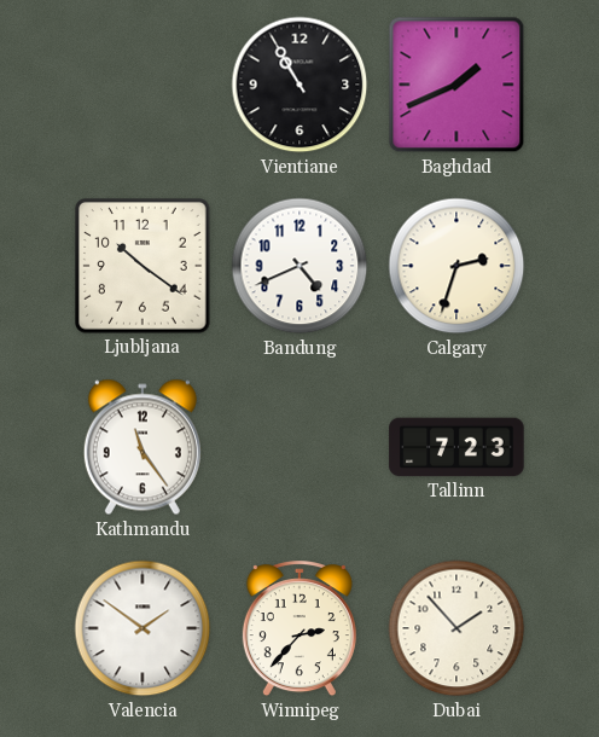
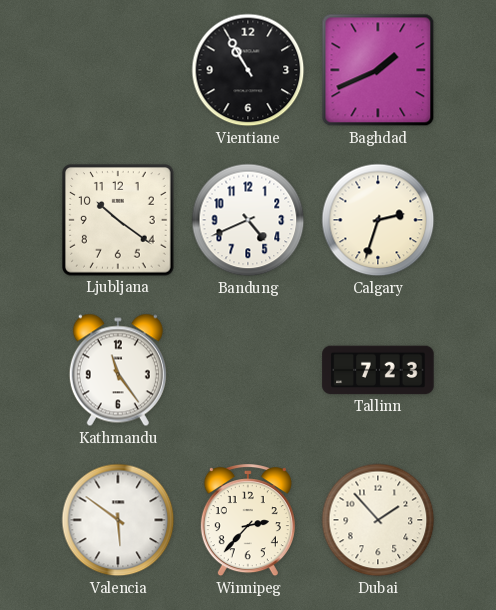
Valencia: 1:51 -> 5:51 (118, 520)
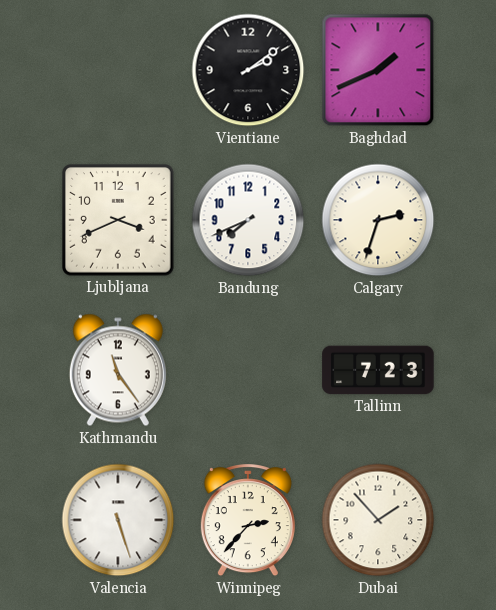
Vientiane: 10:55 -> 2:09 (248, 70)
Ljubljana: 10:21 -> 3:41 (119, 221)
Bandung: 4:41 -> 7:41 (248, 220)
Valencia: 5:51 -> 5:27 (118, 520)
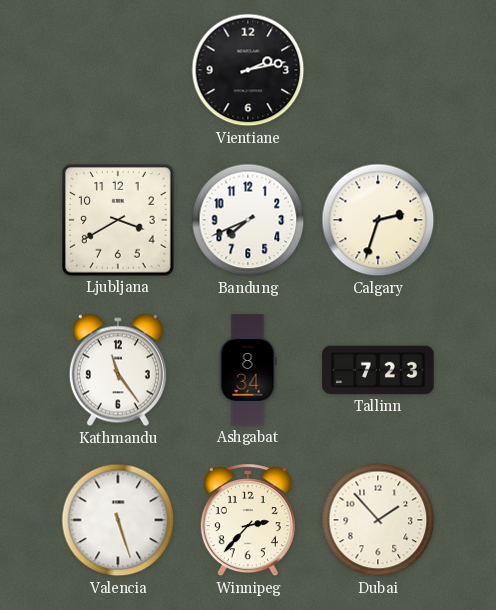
Vientiane: 2:09 -> 2:13 (248, 70)
Baghdad: 1:41 -> none (378, 70)
Ljubljana: 3:41 -> 3:40 (119, 221)
Ashgabat: none -> 8:34 (248, 370)
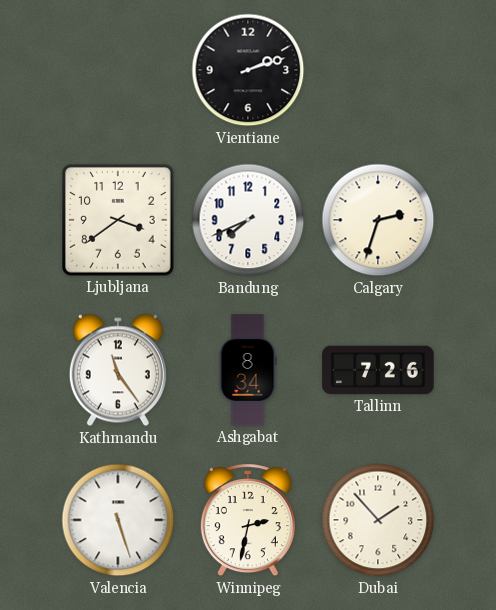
Vientiane: 2:13 -> 2:12 (248, 70)
Ljubljana: 3:40 -> 3:39 (119, 221)
Tallinn: 7:23 -> 7:26 (378, 370)
Winnipeg: 2:37 -> 2:32 (248, 521)
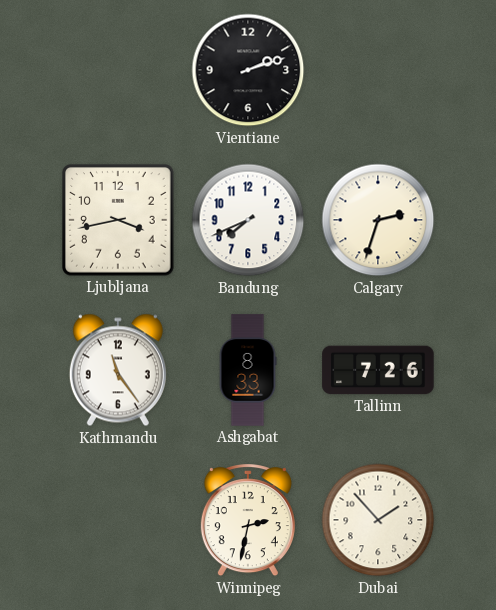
Ljubljana: 3:39 -> 3:43 (119, 221)
Ashgabat: 8:34 -> 8:33 (248, 370)
Valencia: 5:27 -> none (118, 520)
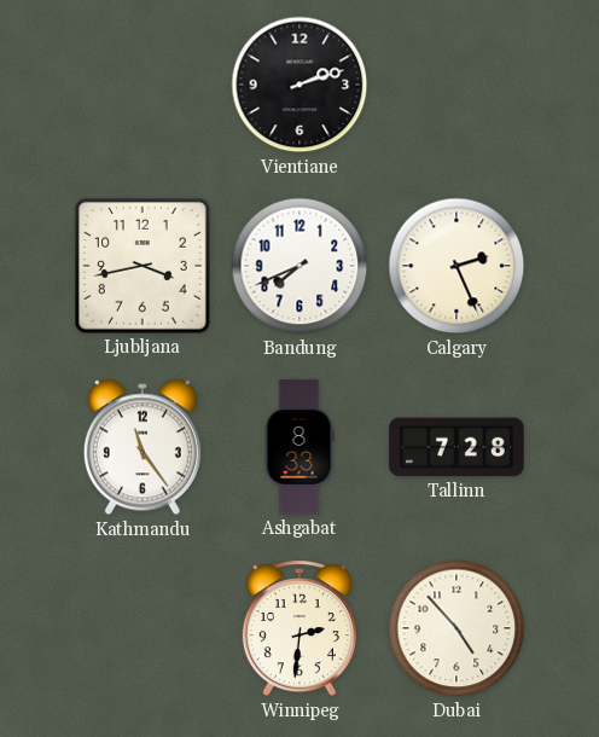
Calgary: 2:33 -> 2:26 (456, 266)
Tallinn: 7:26 -> 7:28 (456, 447)
Winnipeg: 2:32 -> 2:31 (299, 629)
Dubai: 1:53 -> 4:53 (456, 628)
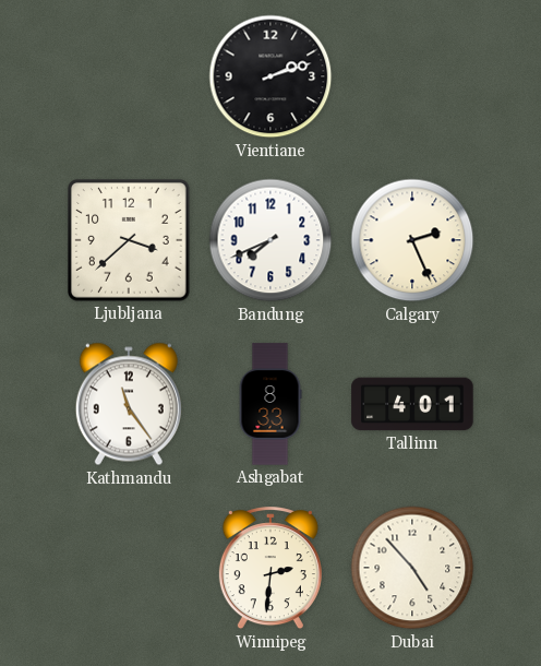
Ljubljana: 3:43 -> 3:38 (130, 241)
Tallinn: 7:28 -> 4:01 (412, 404)
